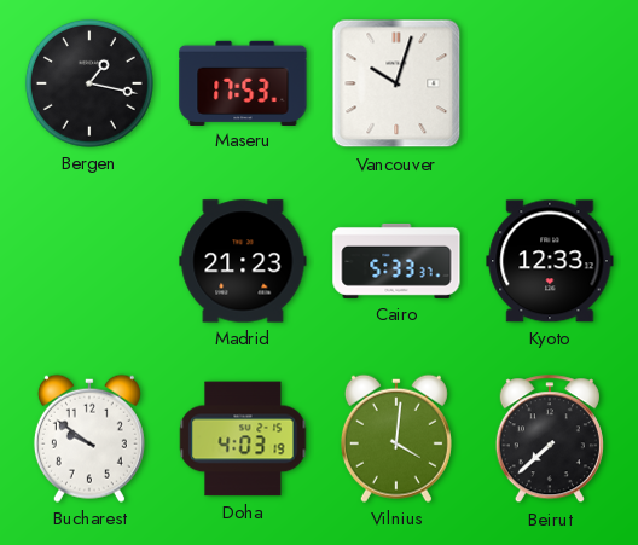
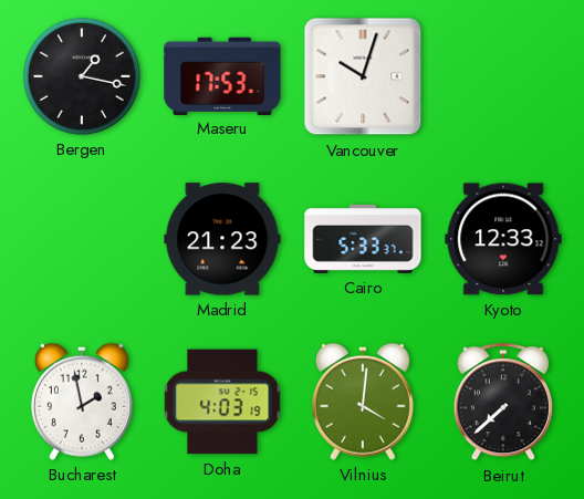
Bucharest: 9:51 -> 1:58 (82, 402)
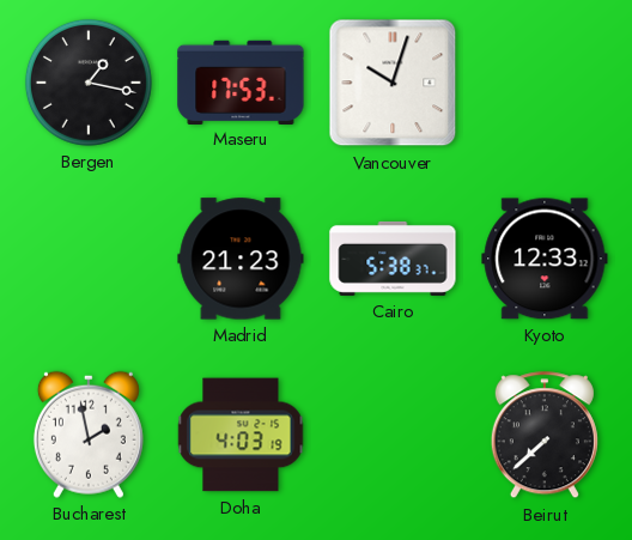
Cairo: 5:33 -> 5:38 (393, 259)
Vilnius: 4:01 -> none (363, 402)
